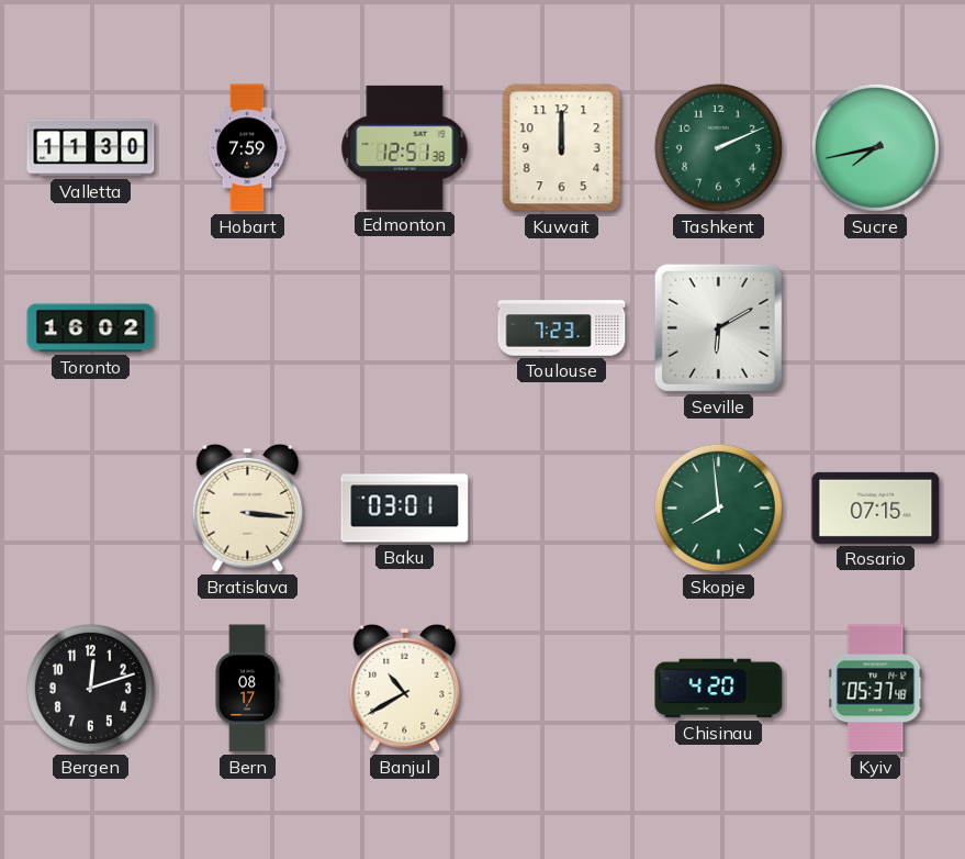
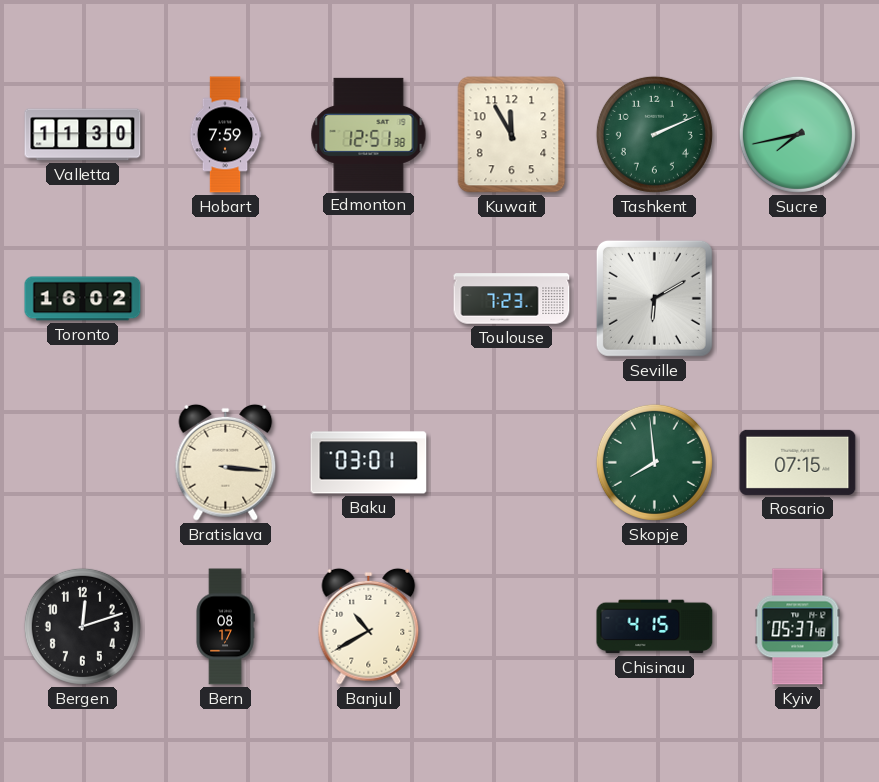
Kuwait: 12:00 -> 11:55 (512, 135)
Chisinau: 4:20 -> 4:15 (655, 627)
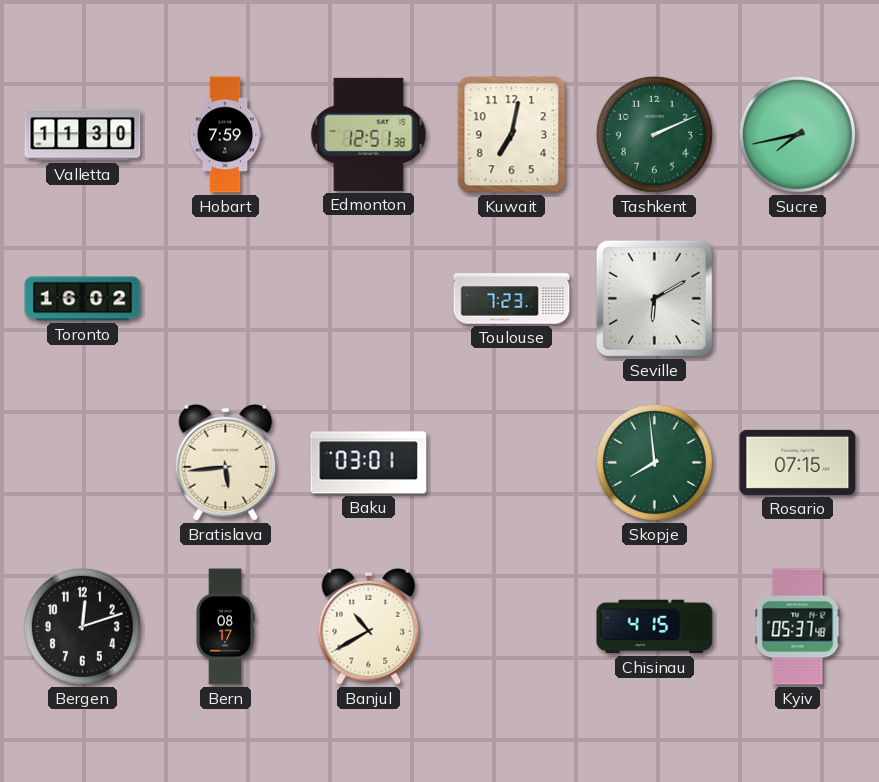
Kuwait: 11:55 -> 7:02 (512, 135)
Bratislava: 3:16 -> 5:44 (226, 462)
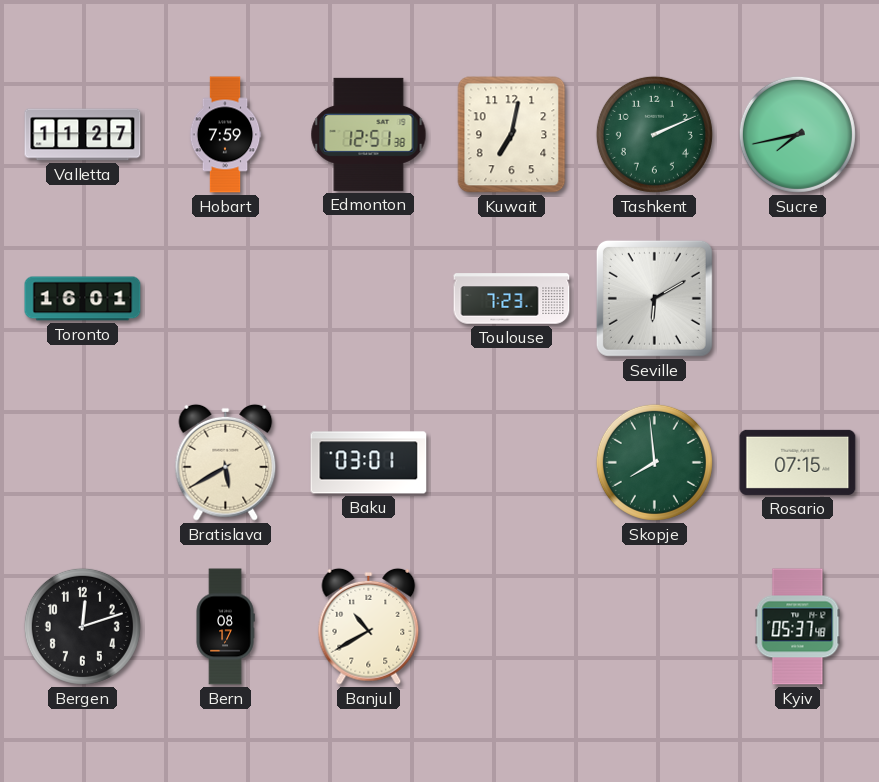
Valletta: 11:30 -> 11:27 (83, 135)
Toronto: 16:02 -> 16:01 (83, 299)
Bratislava: 5:44 -> 5:40 (226, 462)
Chisinau: 4:15 -> none (655, 627)
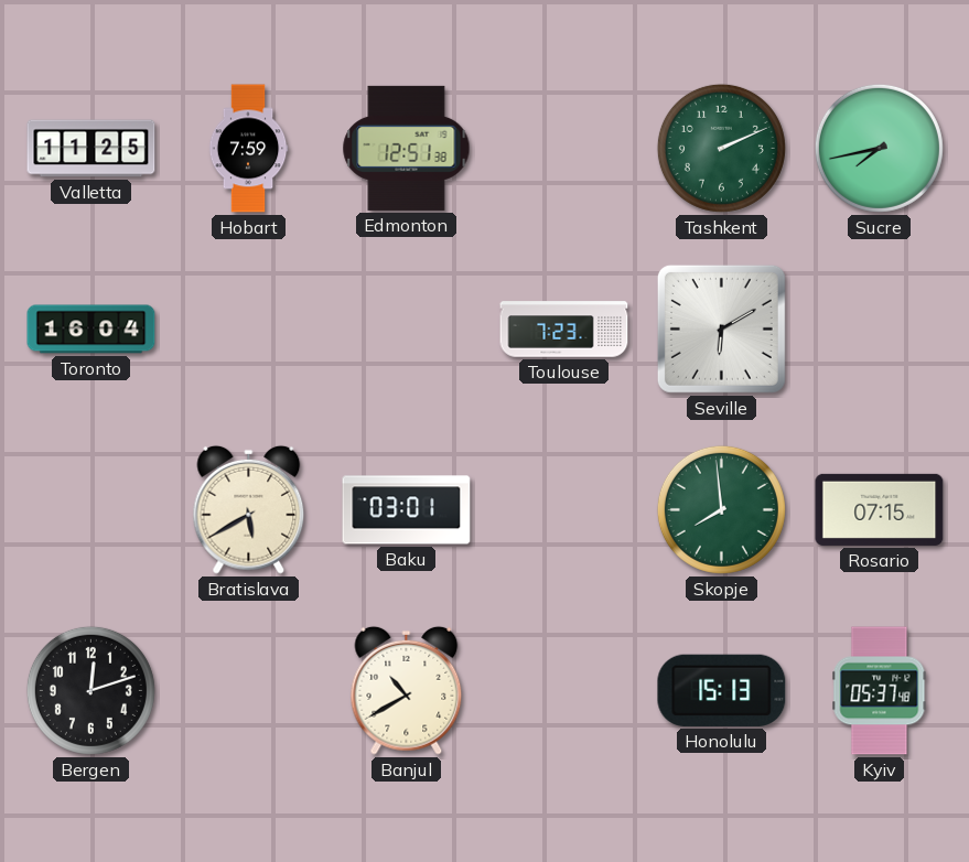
Valletta: 11:27 -> 11:25 (91, 149)
Kuwait: 7:02 -> none (512, 135)
Toronto: 16:01 -> 16:04 (91, 330)
Bern: 08:17 -> none (225, 627)
Honolulu: none -> 15:13 (722, 690)
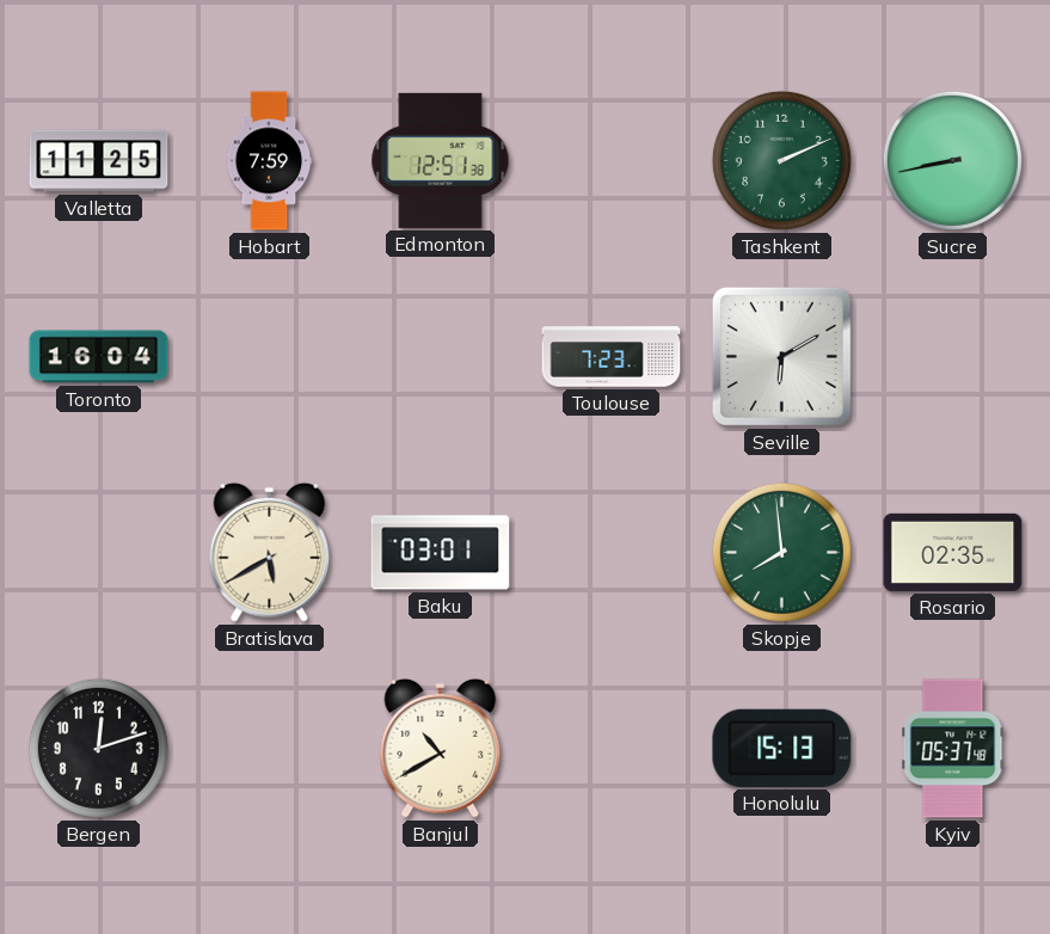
Sucre: 7:43 -> 8:43 (952, 160)
Rosario: 07:15 -> 02:35 (953, 552)
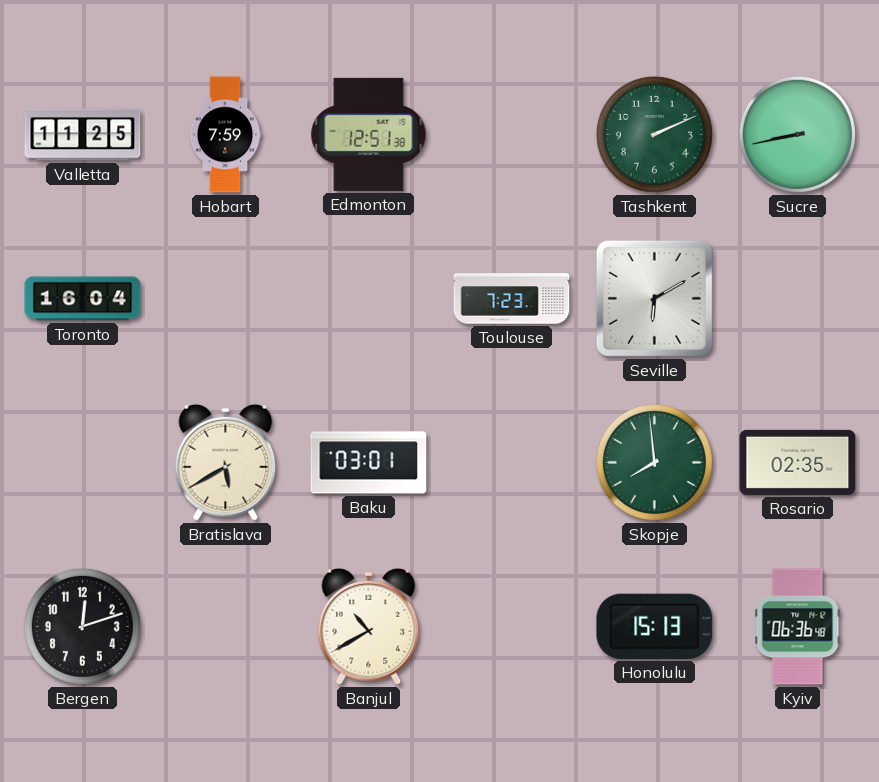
Kyiv: 05:37 -> 06:36 (798, 627)
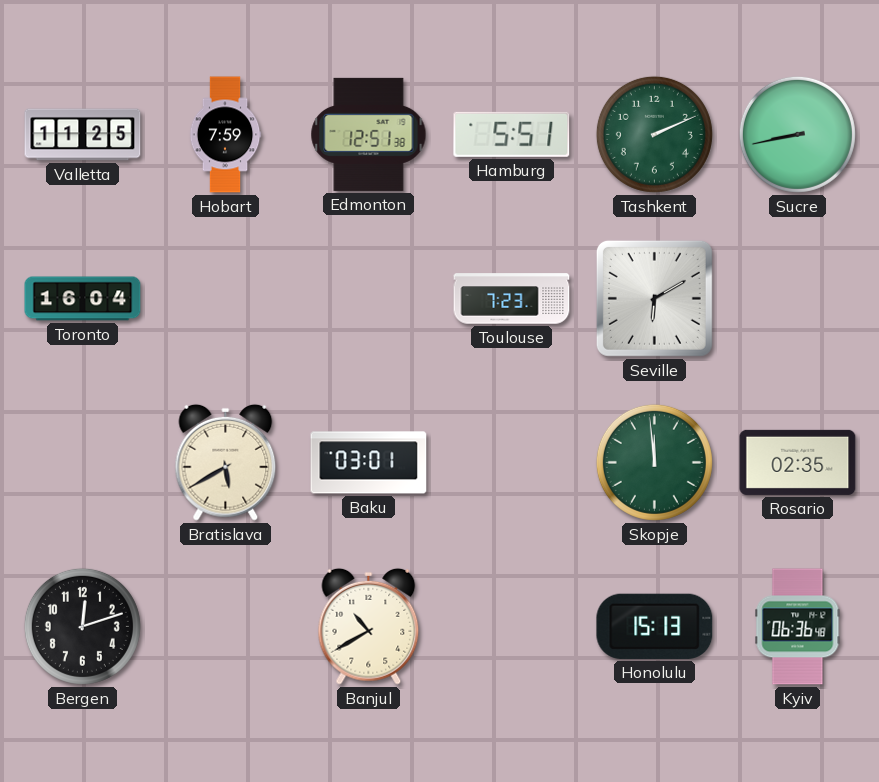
Hamburg: none -> 5:51 (512, 134)
Skopje: 7:59 -> 11:59 (654, 462)
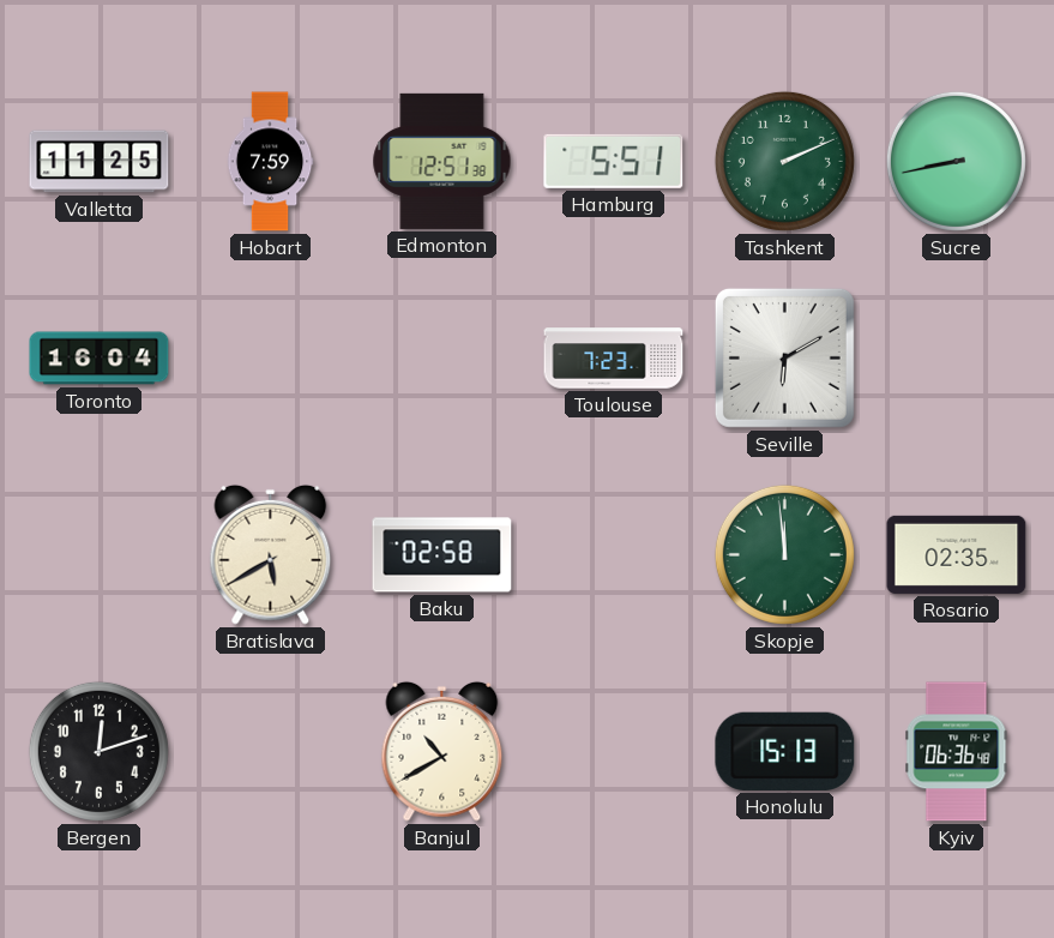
Baku: 03:01 -> 02:58 (442, 555)
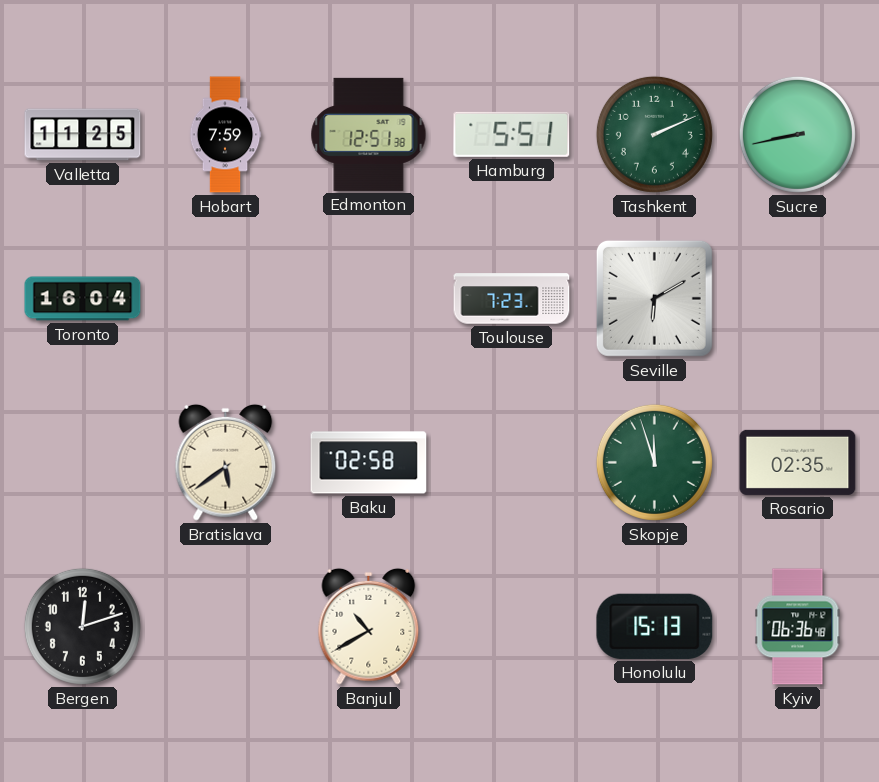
Bratislava: 5:40 -> 5:39 (226, 462)
Skopje: 11:59 -> 11:57 (654, 462)
